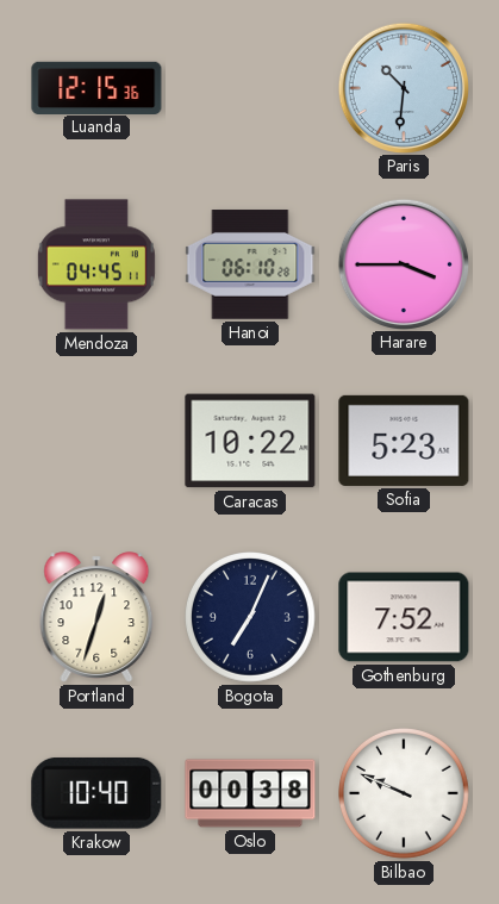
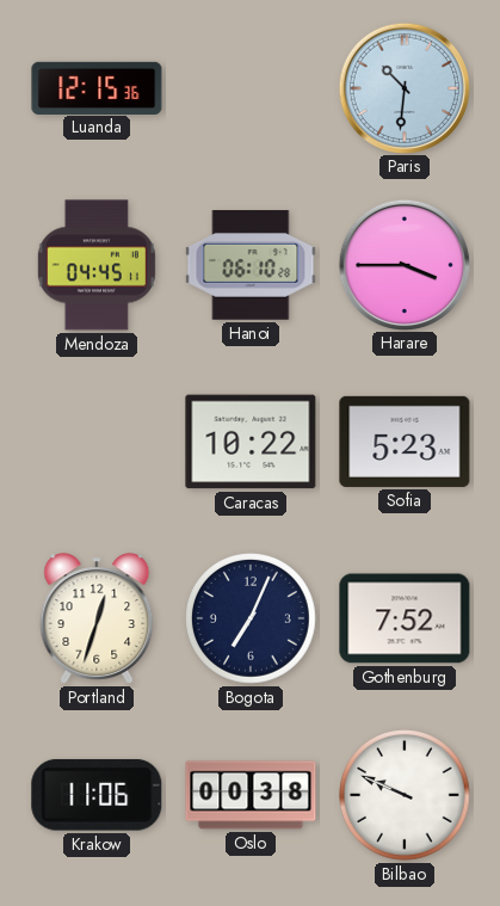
Krakow: 10:40 -> 11:06 (97, 795)
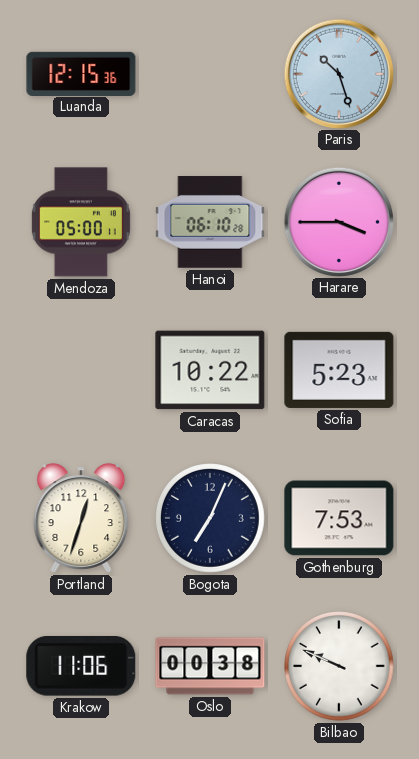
Paris: 10:31 -> 10:27 (338, 73)
Mendoza: 04:45 -> 05:00 (81, 222)
Gothenburg: 7:52 -> 7:53 (339, 518)
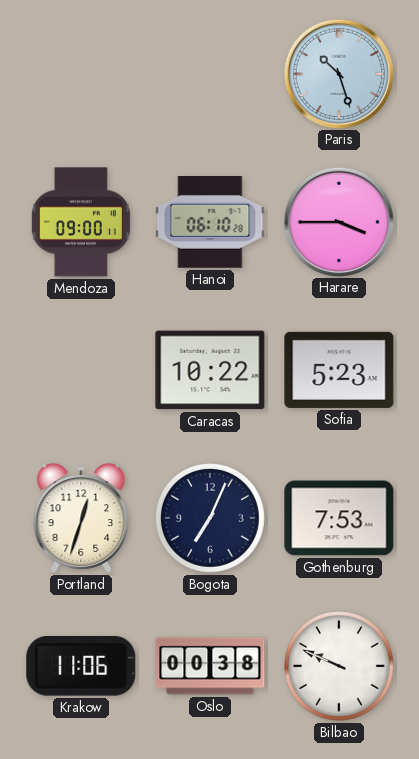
Luanda: 12:15 -> none (81, 73)
Mendoza: 05:00 -> 09:00 (81, 222)
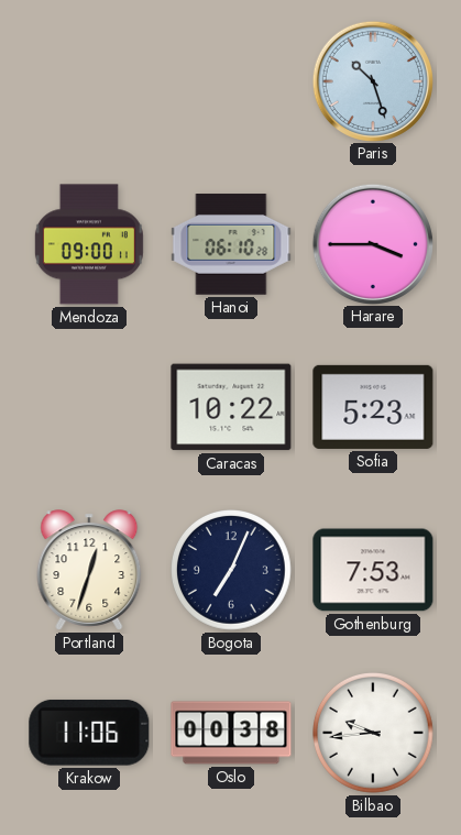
Bilbao: 9:49 -> 9:44 (374, 734)
